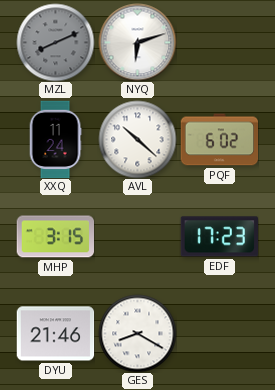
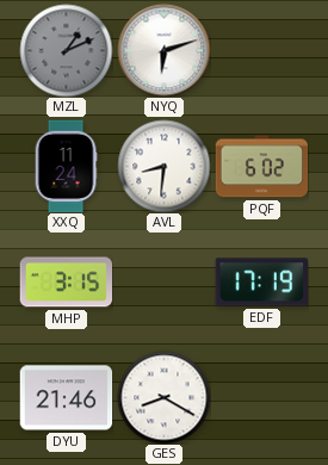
MZL: 8:11 -> 1:11 (66, 50)
AVL: 10:22 -> 8:31 (163, 166)
EDF: 17:23 -> 17:19 (261, 283)
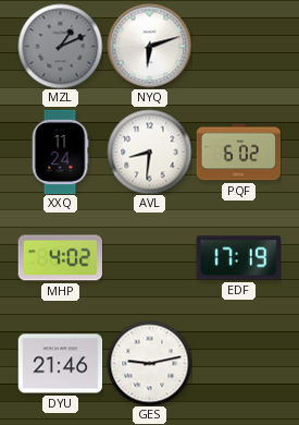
MHP: 3:15 -> 4:02 (60, 258)
GES: 8:20 -> 9:13 (149, 363)
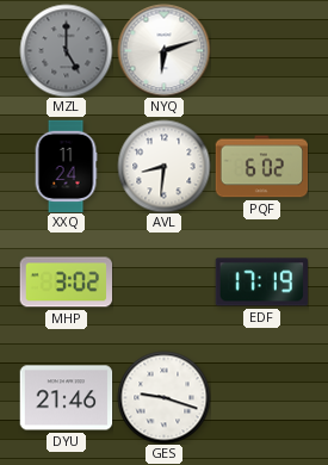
MZL: 1:11 -> 5:00 (66, 50)
MHP: 4:02 -> 3:02 (66, 283)
GES: 9:13 -> 9:18 (163, 397)
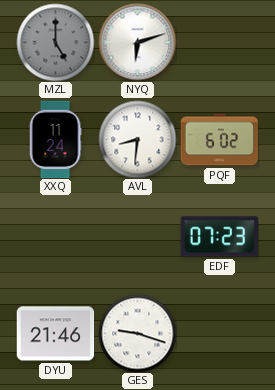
MHP: 3:02 -> none (66, 283)
EDF: 17:19 -> 07:23 (219, 237)
